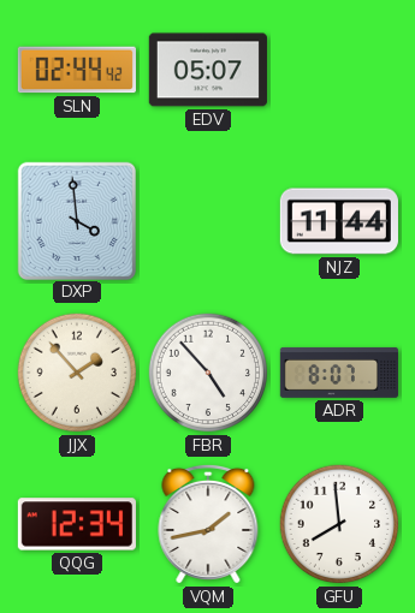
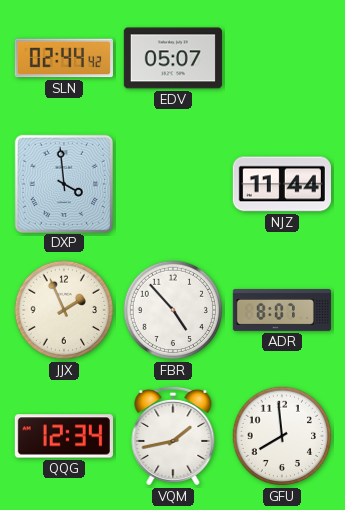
JJX: 1:53 -> 1:56 (64, 310)
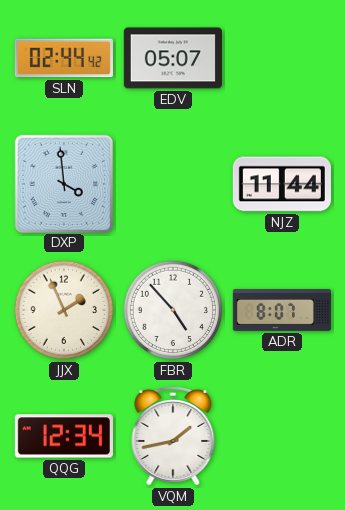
GFU: 7:59 -> none (282, 436)
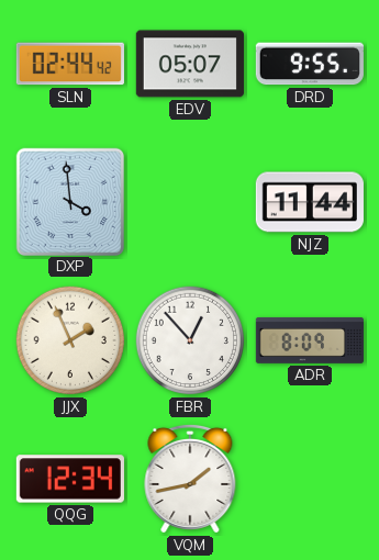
DRD: none -> 9:55 (310, 64)
FBR: 4:53 -> 12:53 (190, 340)
ADR: 8:07 -> 8:09 (310, 340)
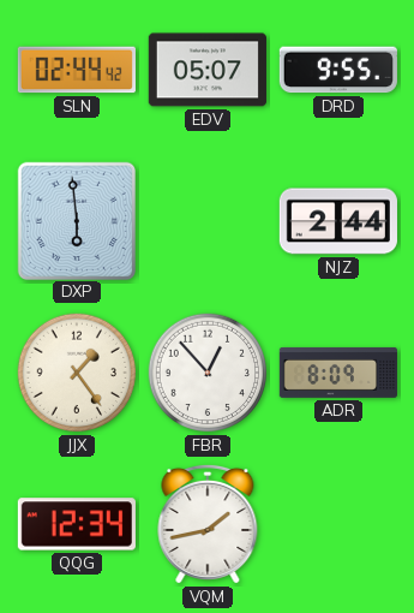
DXP: 3:59 -> 5:59 (76, 220)
NJZ: 11:44 -> 2:44 (338, 221)
JJX: 1:56 -> 1:24 (77, 373)
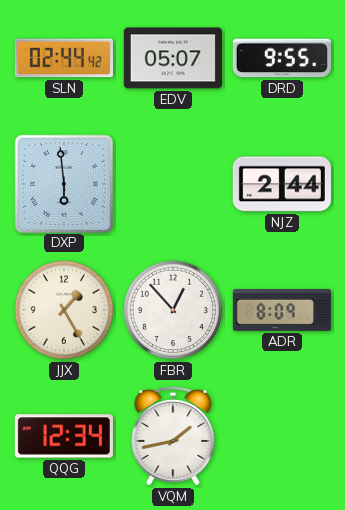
JJX: 1:24 -> 1:25 (64, 310)
